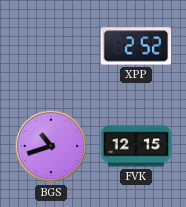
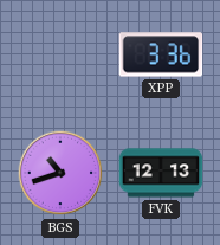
XPP: 2:52 -> 3:36 (161, 54)
FVK: 12:15 -> 12:13 (161, 173)
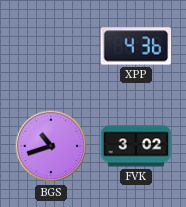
XPP: 3:36 -> 4:36 (136, 46)
FVK: 12:13 -> 3:02 (136, 146)
